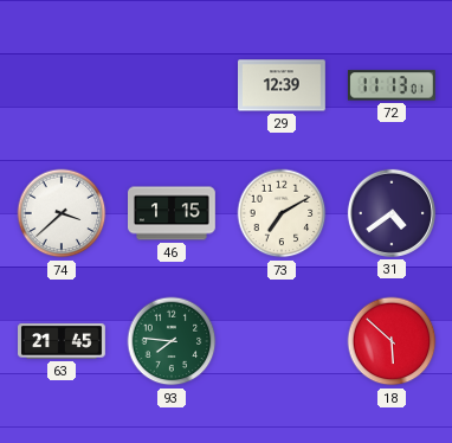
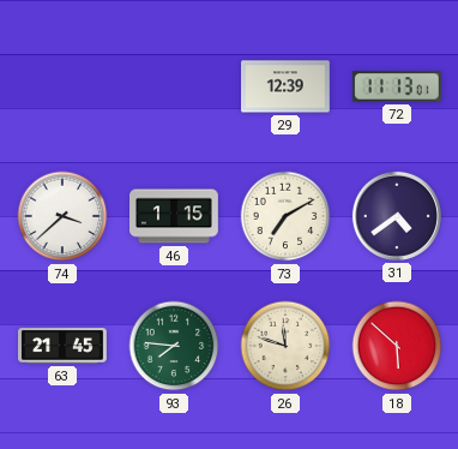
26: none -> 11:48 (285, 346)
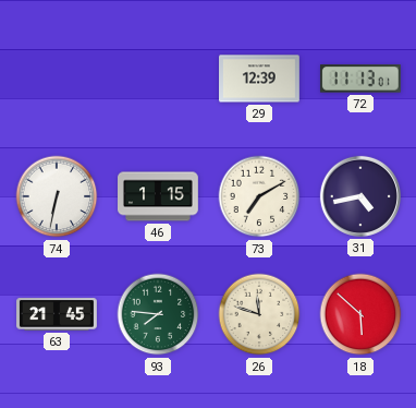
74: 3:38 -> 6:32 (57, 196)
31: 4:39 -> 4:43 (360, 196)
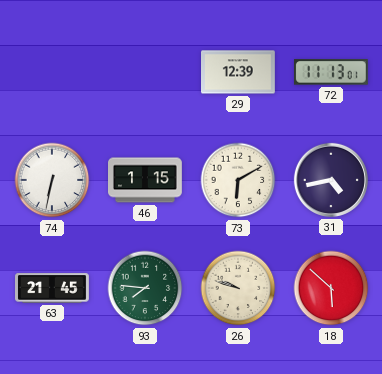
73: 7:10 -> 6:10 (238, 180)
26: 11:48 -> 9:48 (238, 288)
